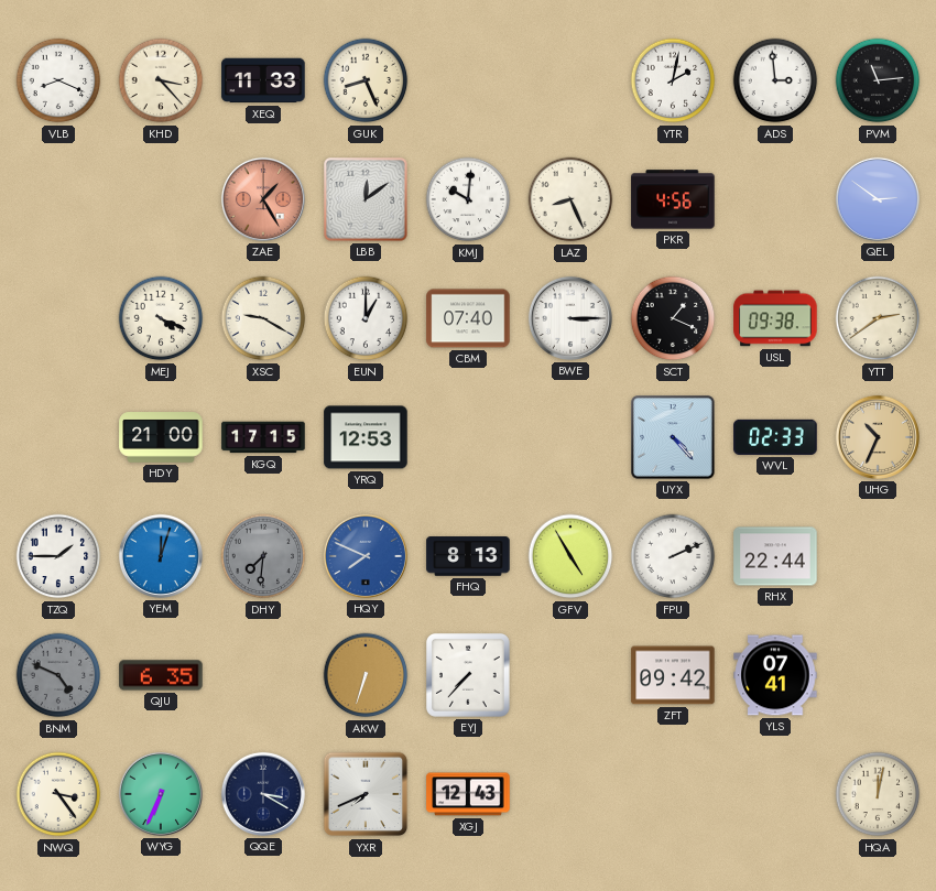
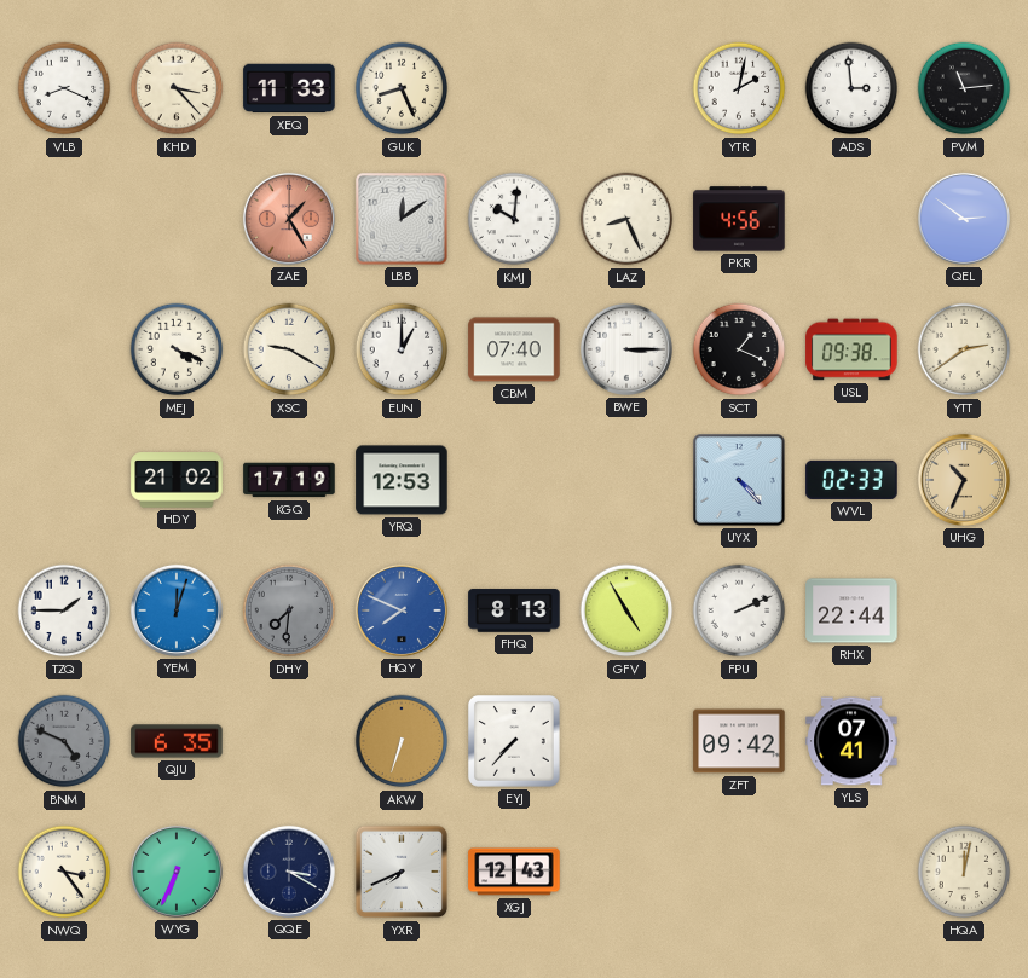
HDY: 21:00 -> 21:02 (177, 480)
KGQ: 17:15 -> 17:19 (289, 480)
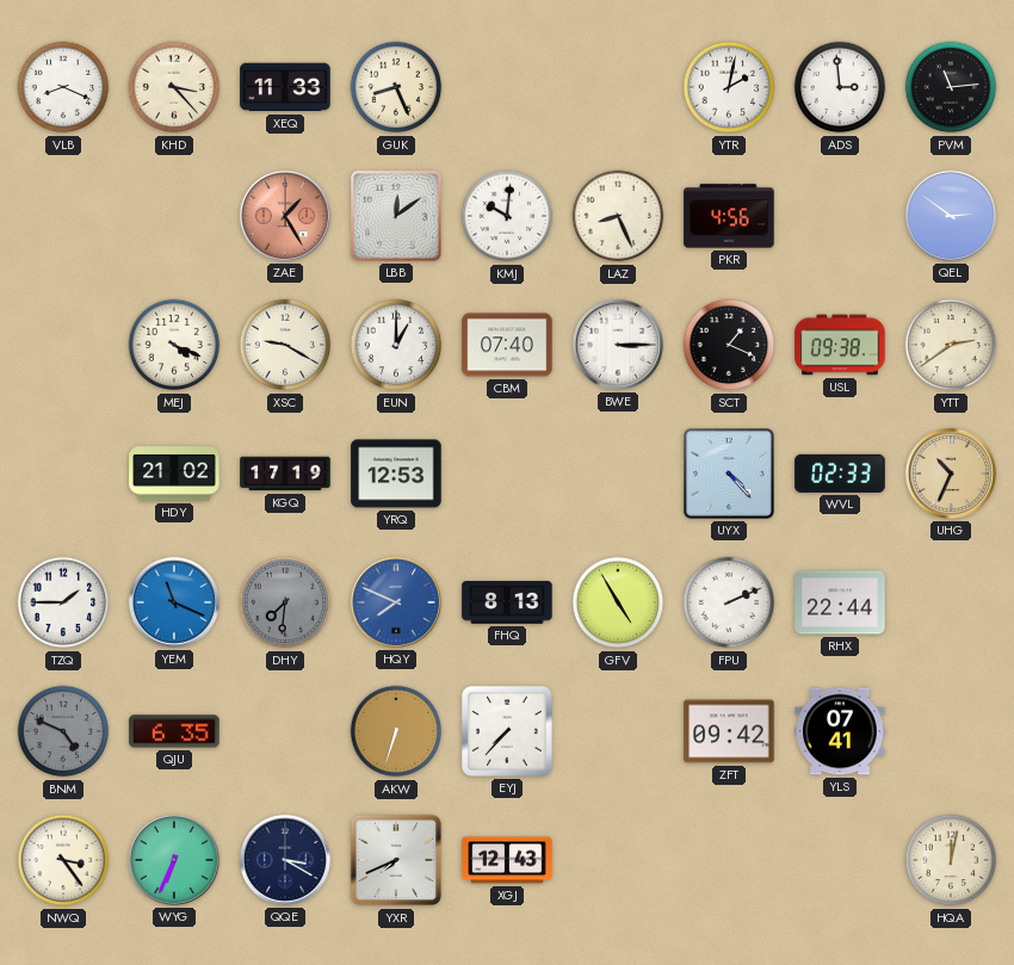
YEM: 12:03 -> 11:19 (174, 602)
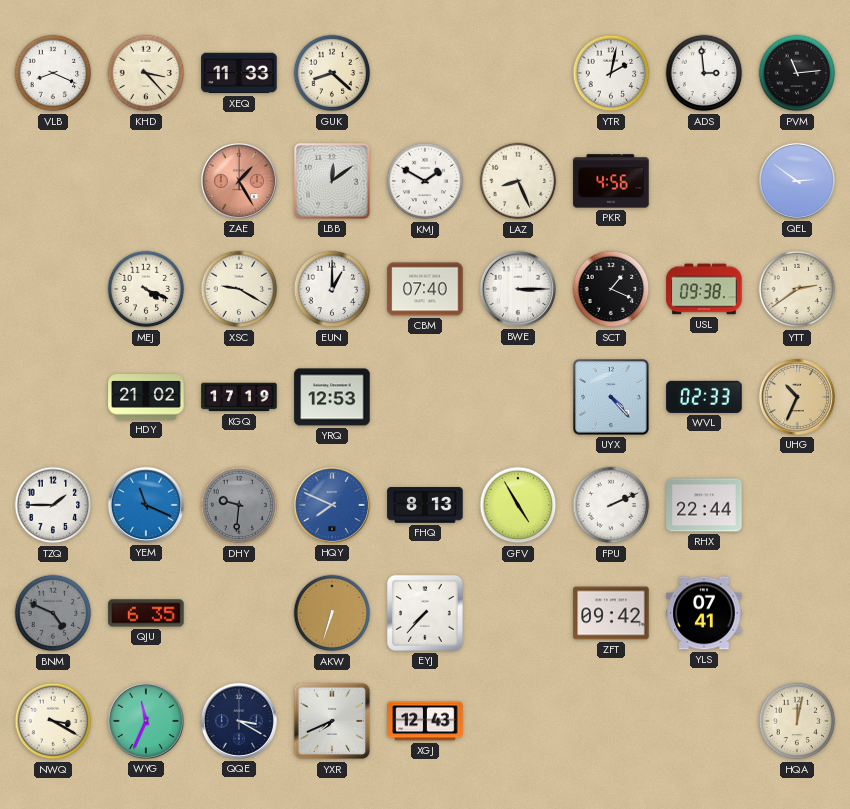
GUK: 8:26 -> 8:22 (332, 73)
KMJ: 10:01 -> 1:50 (425, 181)
DHY: 7:31 -> 9:31 (239, 505)
NWQ: 3:24 -> 3:20 (53, 721)
WYG: 6:34 -> 11:34 (146, 721)
